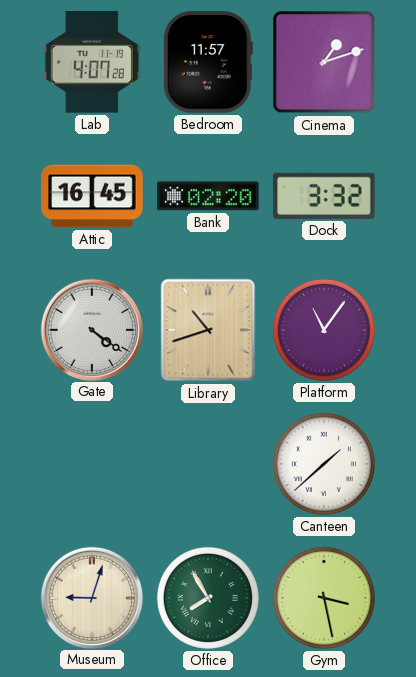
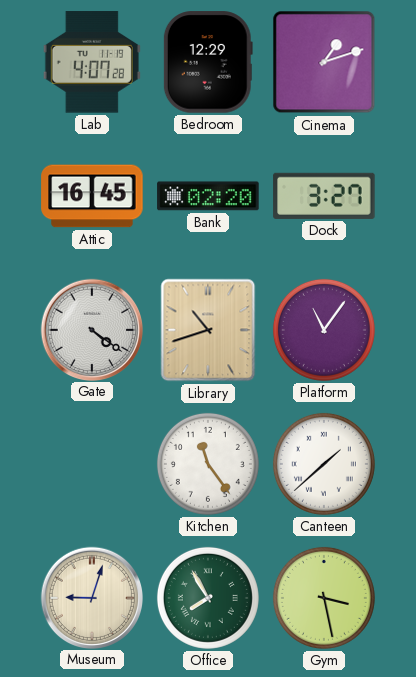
Bedroom: 11:57 -> 12:29 (208, 62)
Dock: 3:32 -> 3:27 (324, 196)
Kitchen: none -> 11:24 (208, 464)
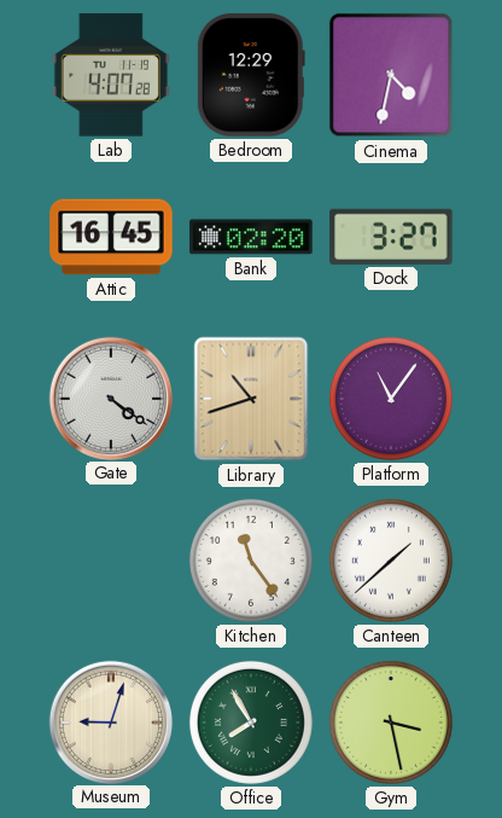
Cinema: 1:12 -> 4:32 (391, 75)
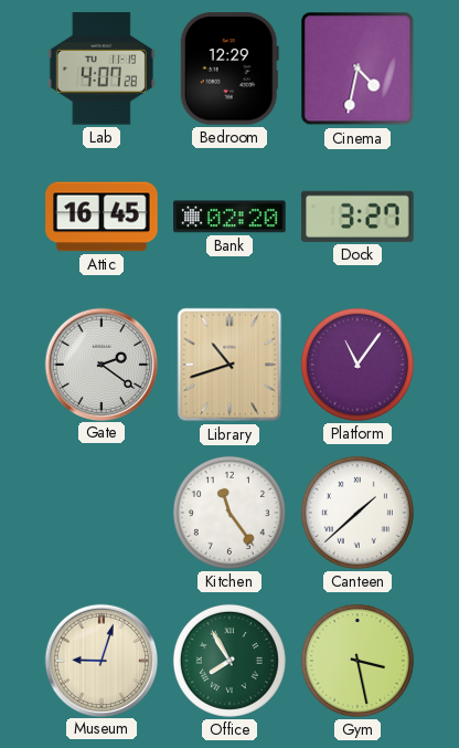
Gate: 4:21 -> 2:21 (100, 364)
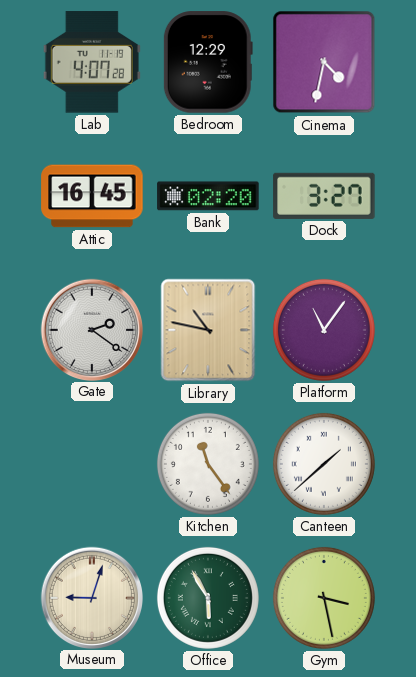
Library: 10:42 -> 10:47 (208, 330)
Office: 7:55 -> 5:55 (208, 598)
